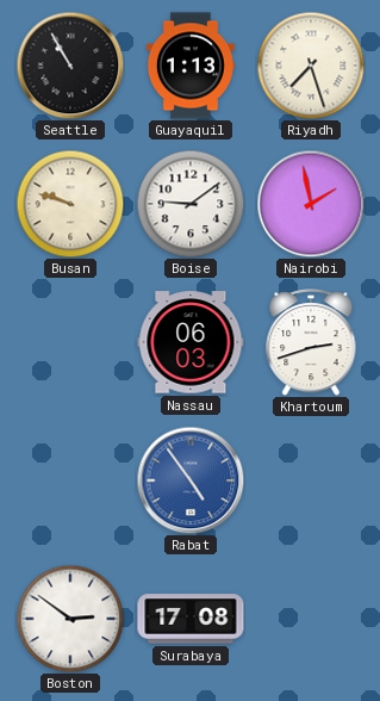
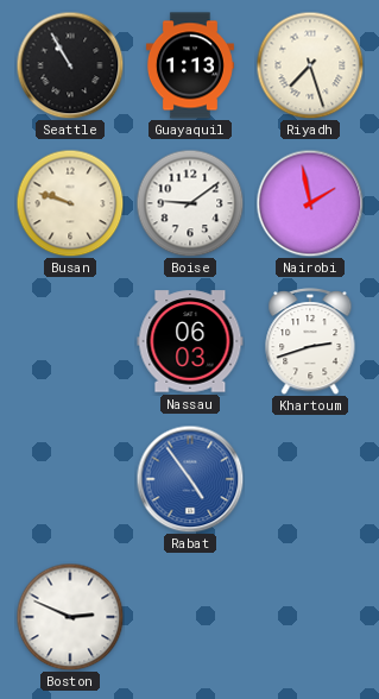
Boston: 2:51 -> 2:49 (70, 617)
Surabaya: 17:08 -> none (191, 619)
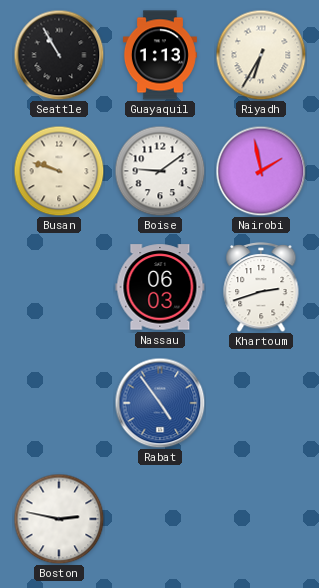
Riyadh: 7:27 -> 6:35 (261, 55)
Boston: 2:49 -> 2:47 (59, 519)
